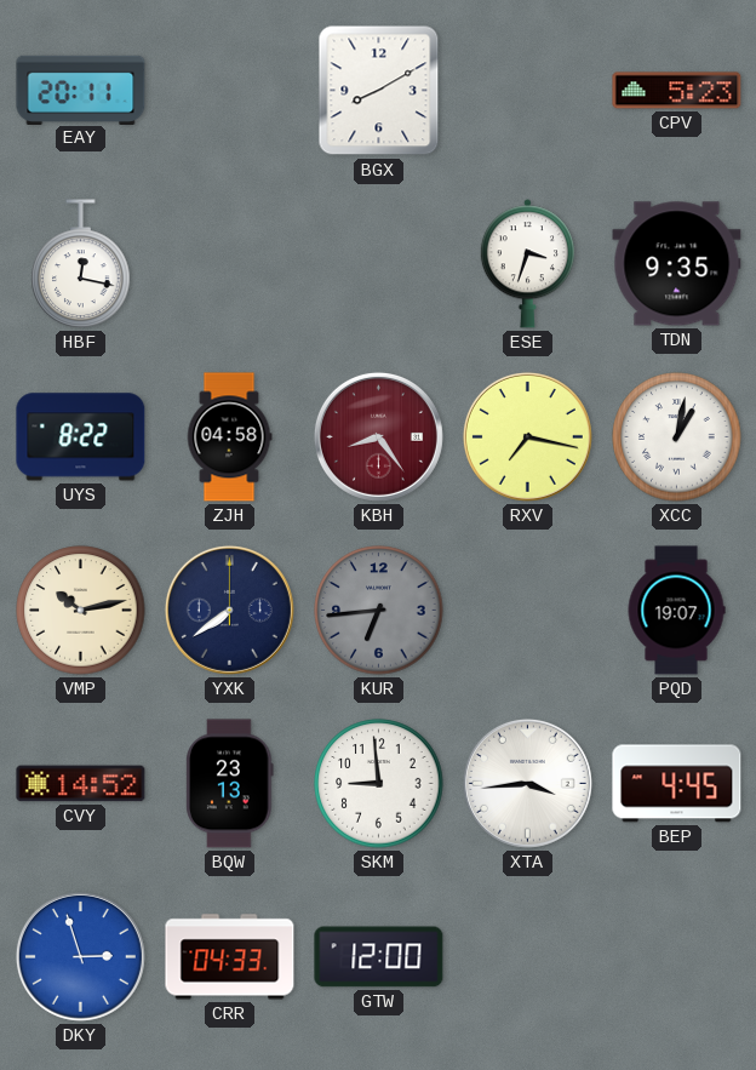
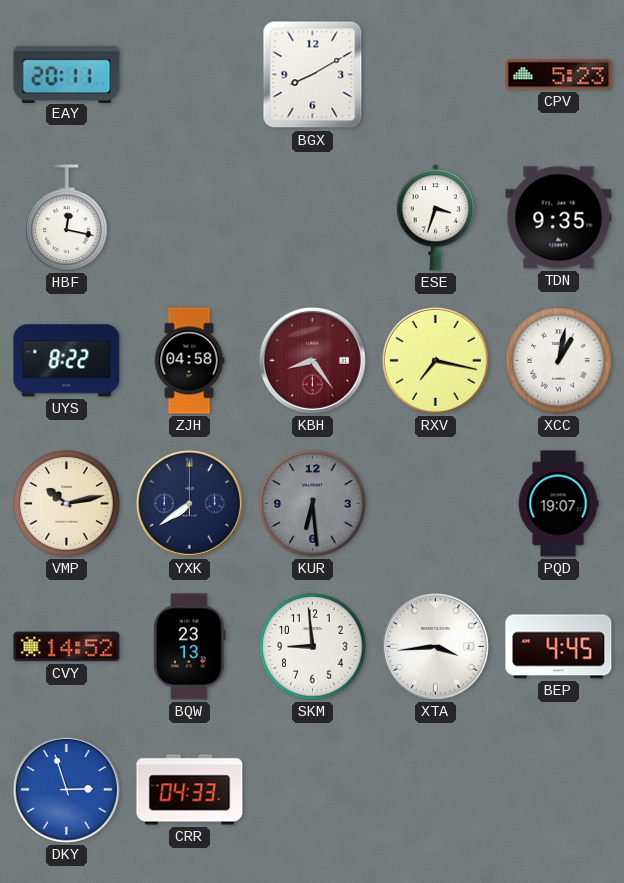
KUR: 6:44 -> 6:29 (313, 504)
GTW: 12:00 -> none (379, 957)
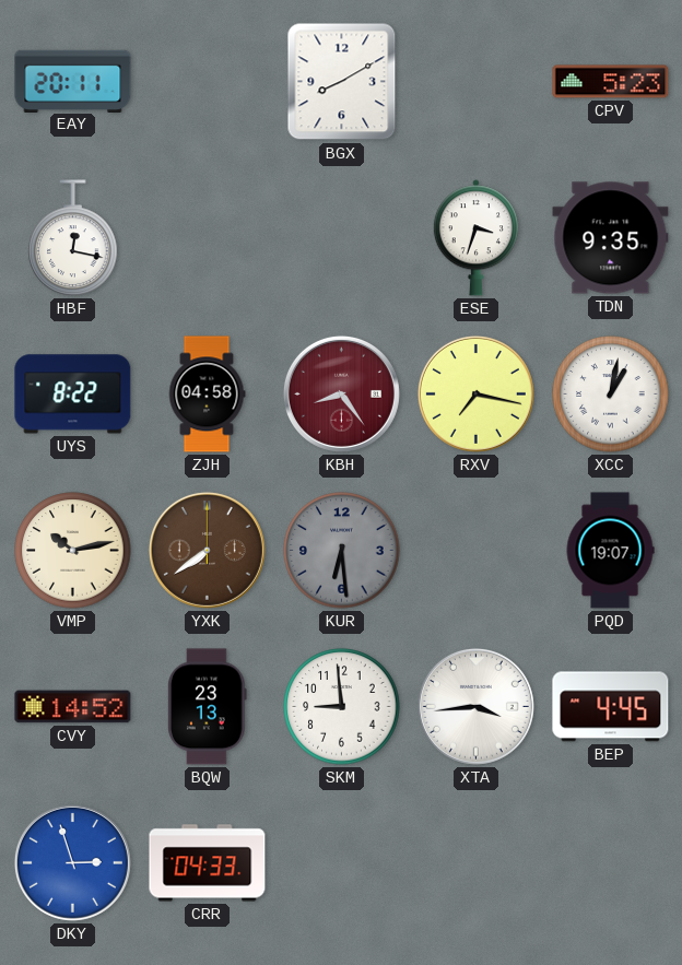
YXK dial: navy -> brown (207, 550)
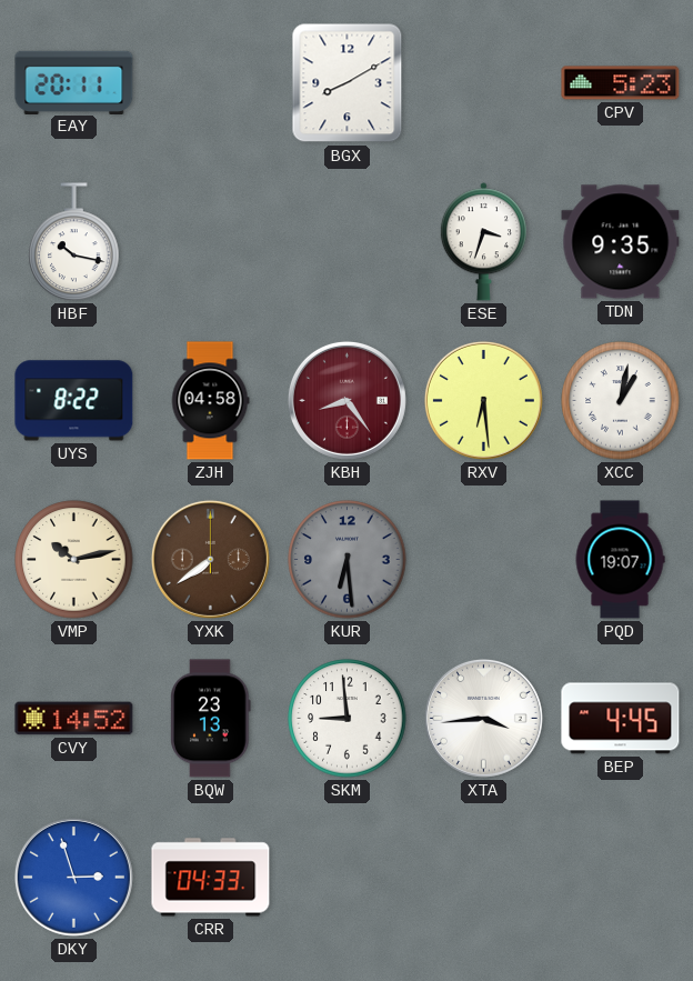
HBF: 12:17 -> 10:17 (74, 242)
RXV: 7:17 -> 6:29 (483, 400)
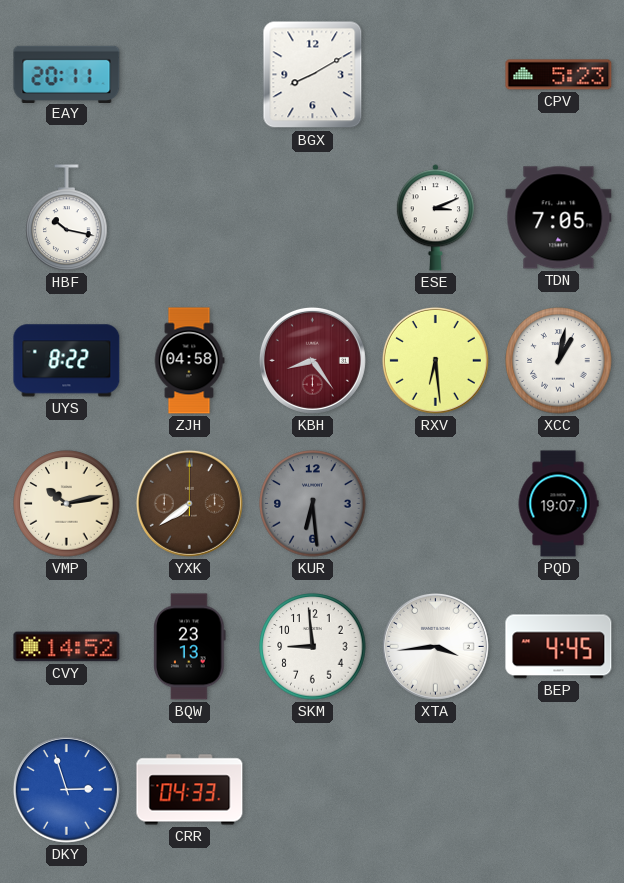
ESE: 3:33 -> 3:11 (435, 218)
TDN: 9:35 -> 7:05 (559, 218)
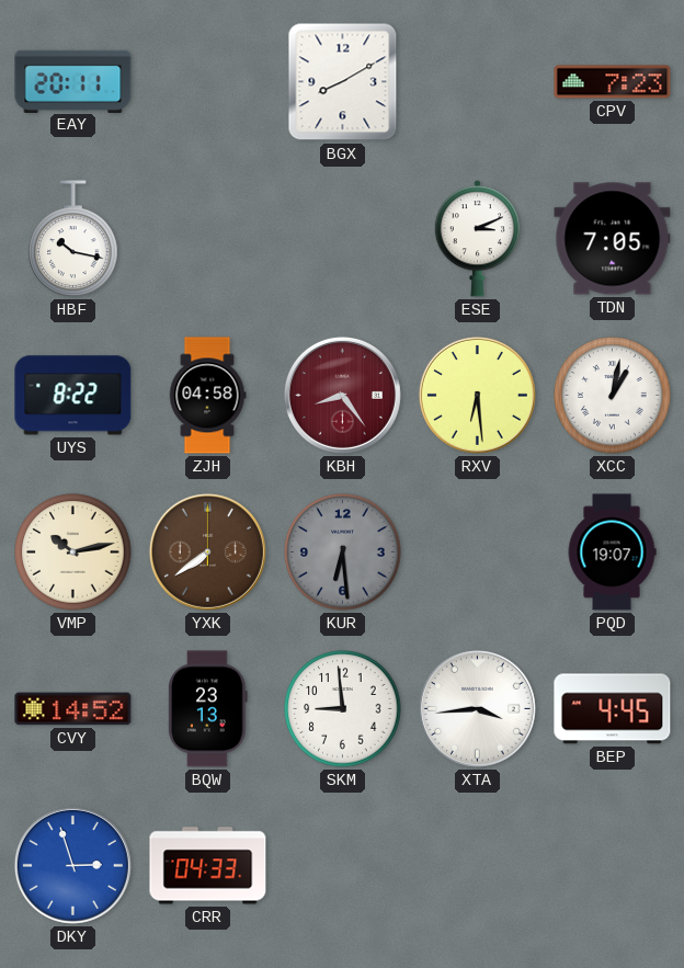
CPV: 5:23 -> 7:23 (613, 82)
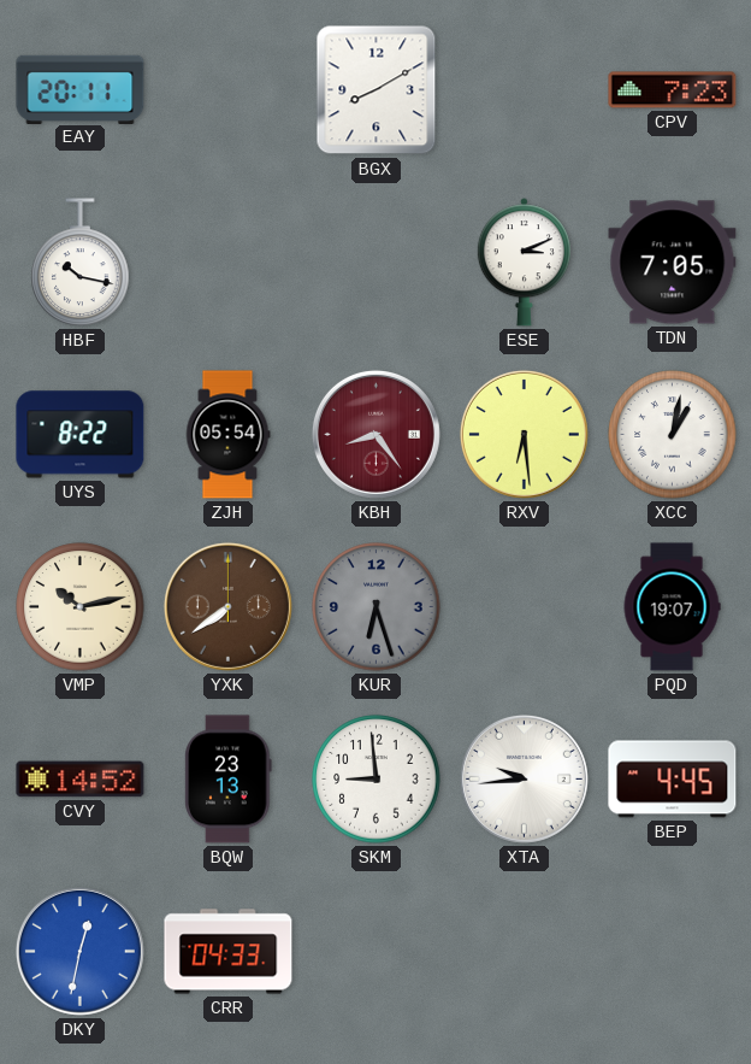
ZJH: 04:58 -> 05:54 (227, 435)
KUR: 6:29 -> 6:27 (377, 607)
XTA: 3:44 -> 9:44 (524, 778)
DKY: 2:57 -> 12:32 (79, 951)
